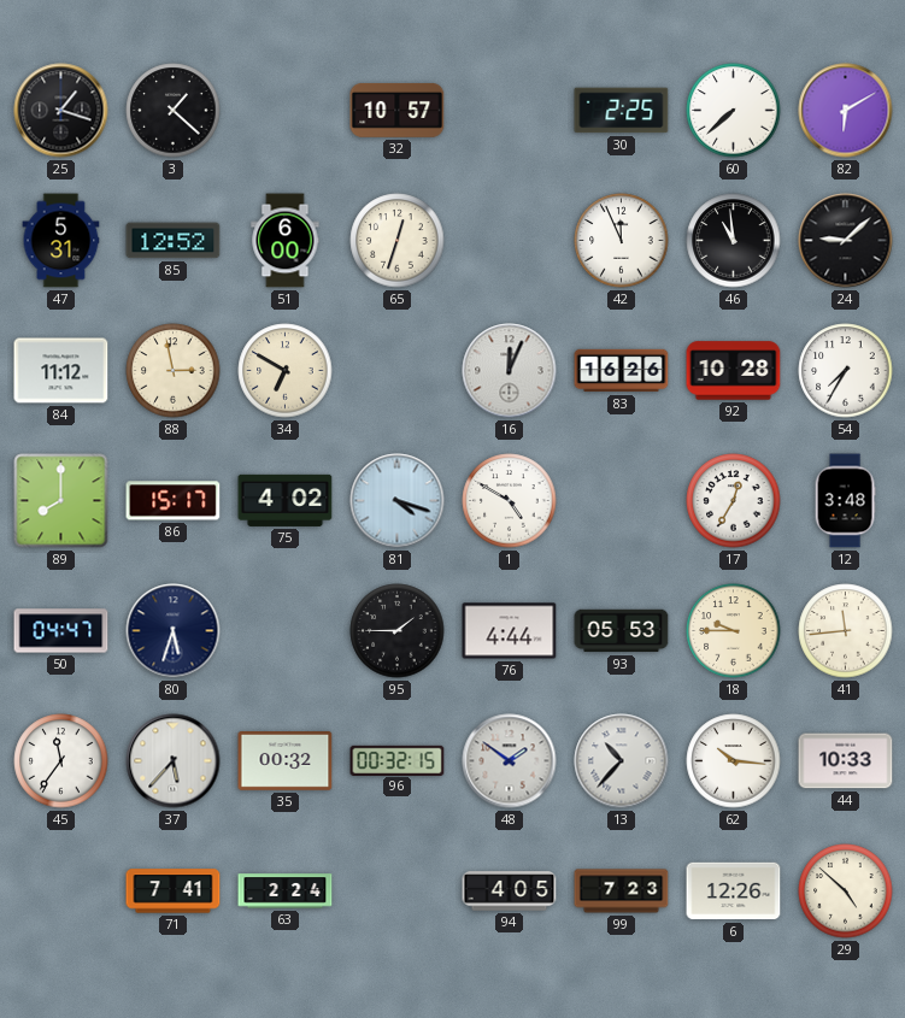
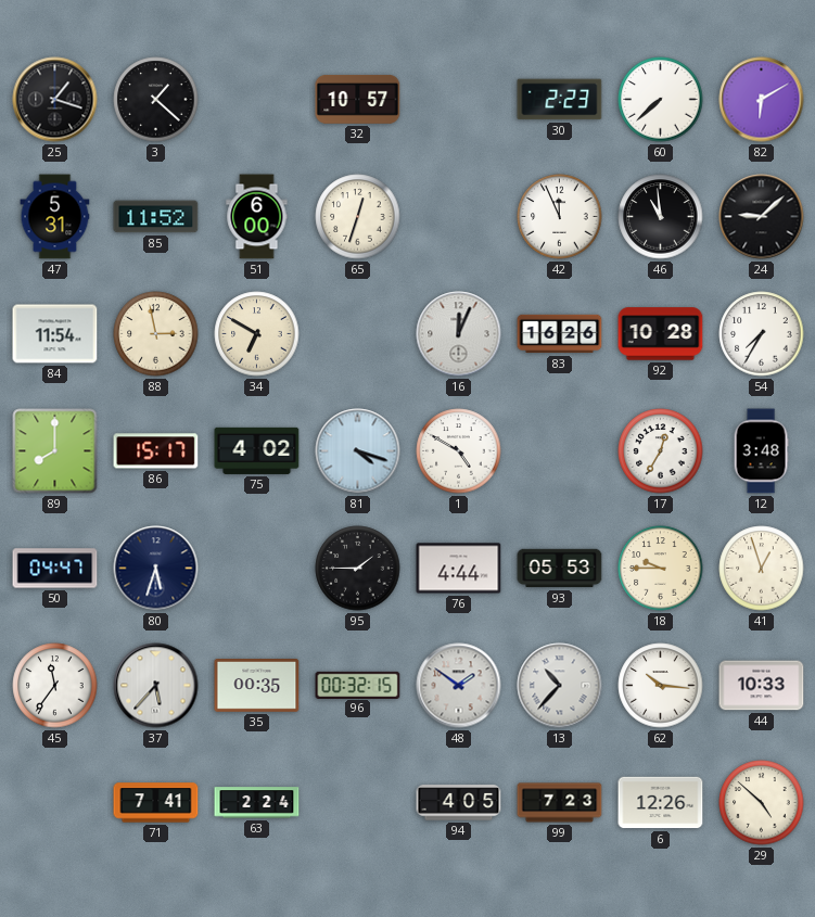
30: 2:25 -> 2:23 (560, 100)
85: 12:52 -> 11:52 (156, 217)
84: 11:12 -> 11:54 (55, 334)
41: 11:44 -> 12:57 (762, 569)
35: 00:32 -> 00:35 (257, 686)
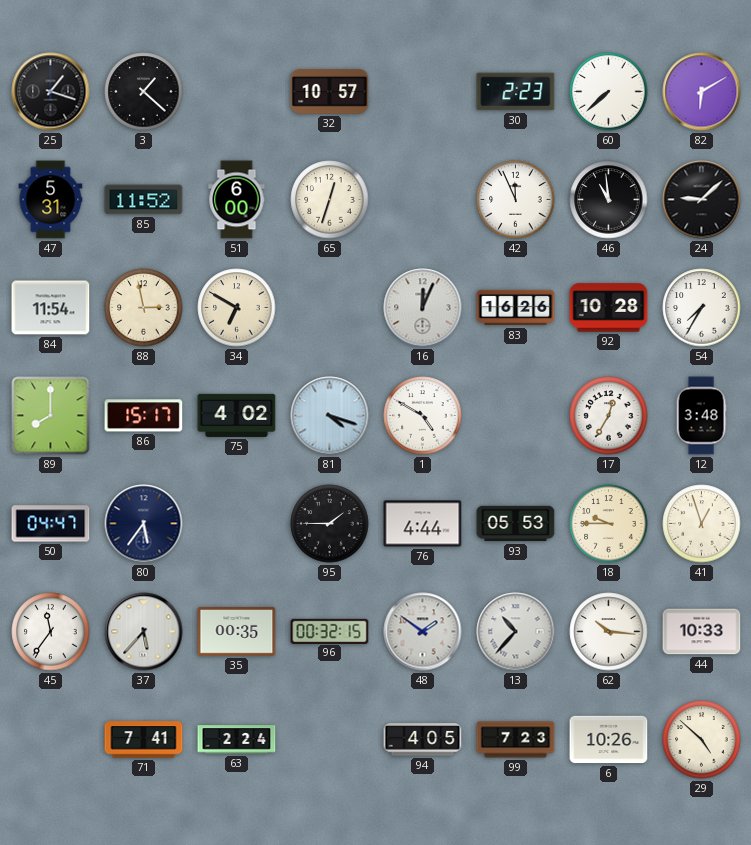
80: 5:33 -> 5:36 (144, 524)
6: 12:26 -> 10:26 (609, 740)
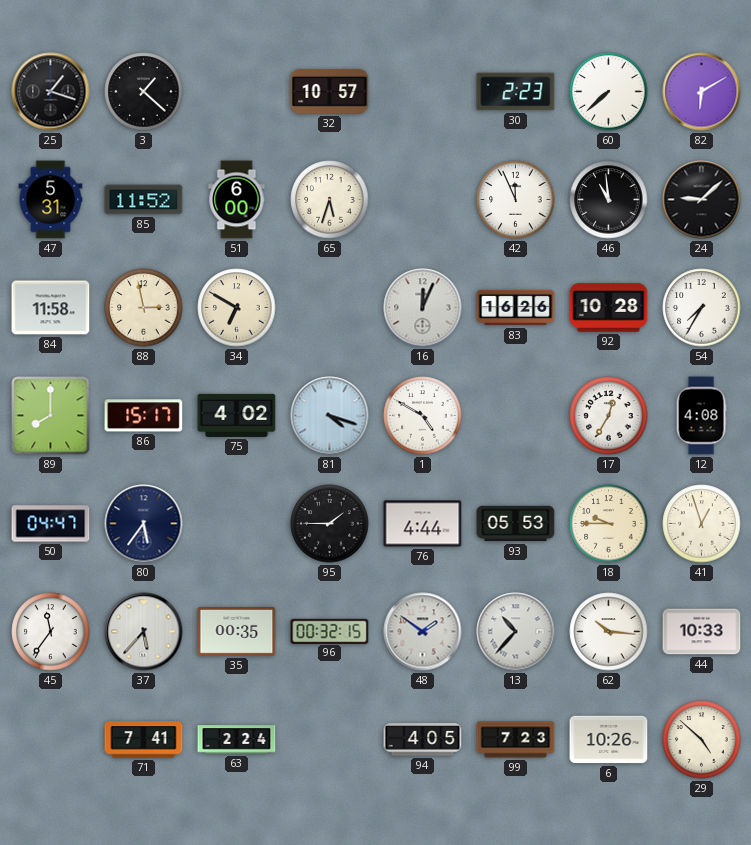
65: 12:33 -> 5:33 (330, 200)
84: 11:54 -> 11:58 (51, 308)
12: 3:48 -> 4:08 (701, 416)
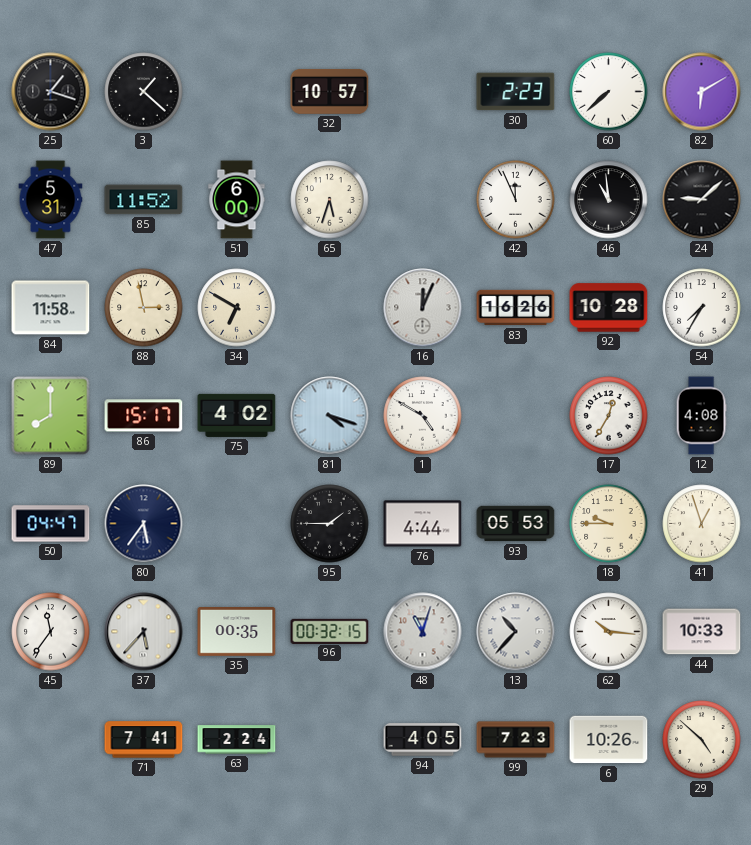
48: 1:51 -> 11:03 (423, 632)
